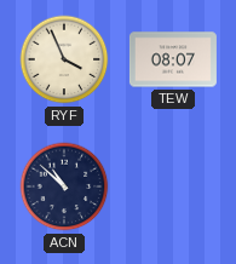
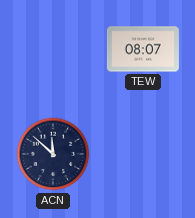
RYF: 3:56 -> none (64, 59)
ACN: 10:52 -> 11:52 (53, 154)
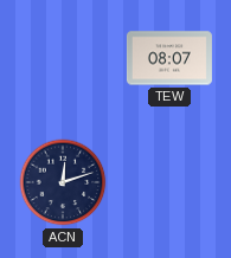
ACN: 11:52 -> 12:12 (63, 182)
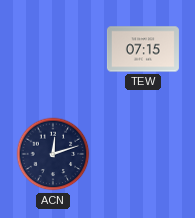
TEW: 08:07 -> 07:15 (143, 49)
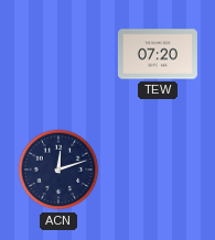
TEW: 07:15 -> 07:20 (158, 54)
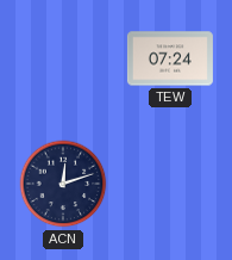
TEW: 07:20 -> 07:24 (170, 58)
